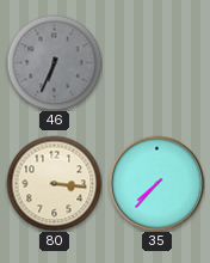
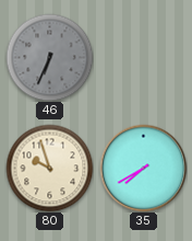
80: 3:16 -> 9:57 (49, 168)
35: 7:37 -> 7:40 (143, 168)
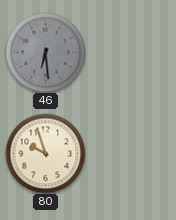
46: 6:34 -> 6:29 (45, 52)
35: 7:40 -> none (143, 168)
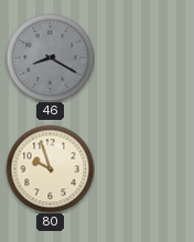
46: 6:29 -> 8:20 (50, 57)
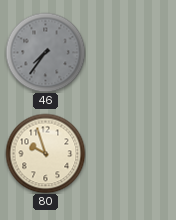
46: 8:20 -> 7:36 (45, 52)
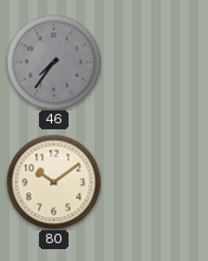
80: 9:57 -> 10:09 (53, 182)
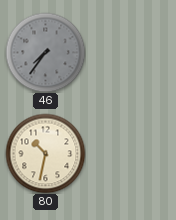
80: 10:09 -> 10:32 (45, 153)
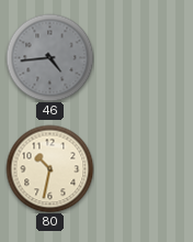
46: 7:36 -> 4:44 (49, 57)
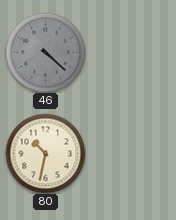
46: 4:44 -> 4:22 (45, 52)
